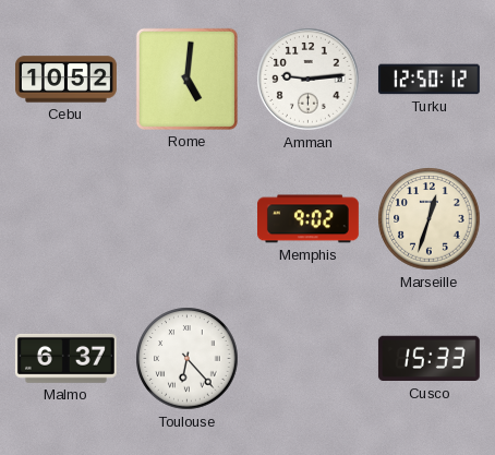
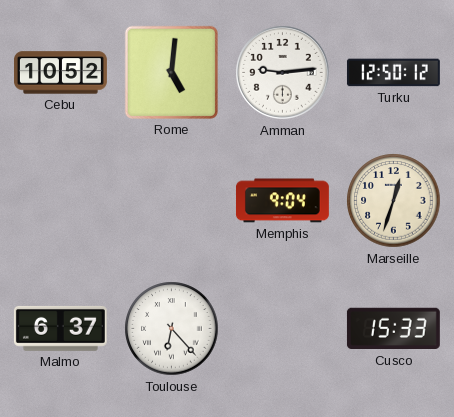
Memphis: 9:02 -> 9:04 (282, 201)
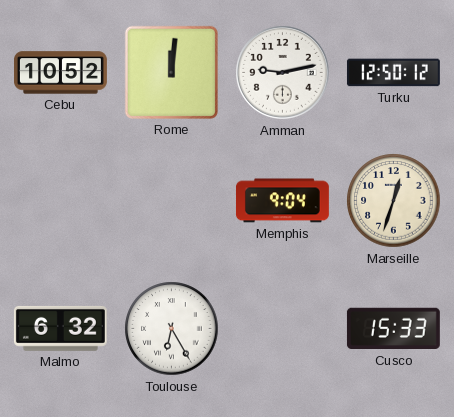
Rome: 5:01 -> 12:01 (171, 72)
Amman: 9:14 -> 9:13 (283, 73)
Malmo: 6:37 -> 6:32 (60, 328)
Toulouse: 6:23 -> 6:25 (172, 329)
